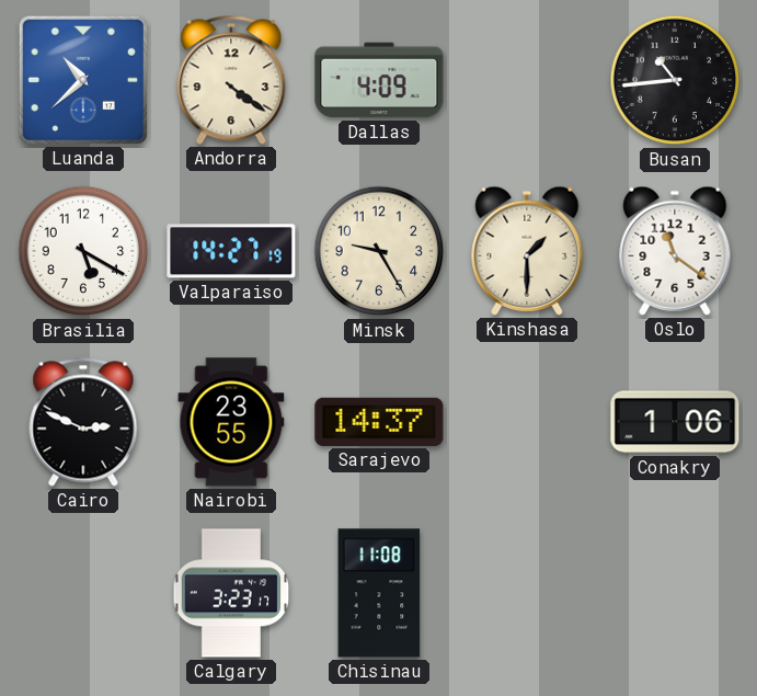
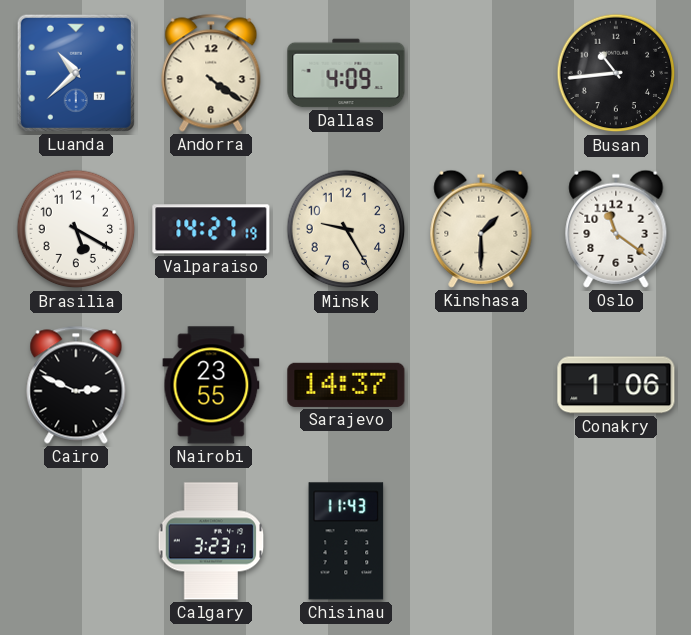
Chisinau: 11:08 -> 11:43 (346, 541)
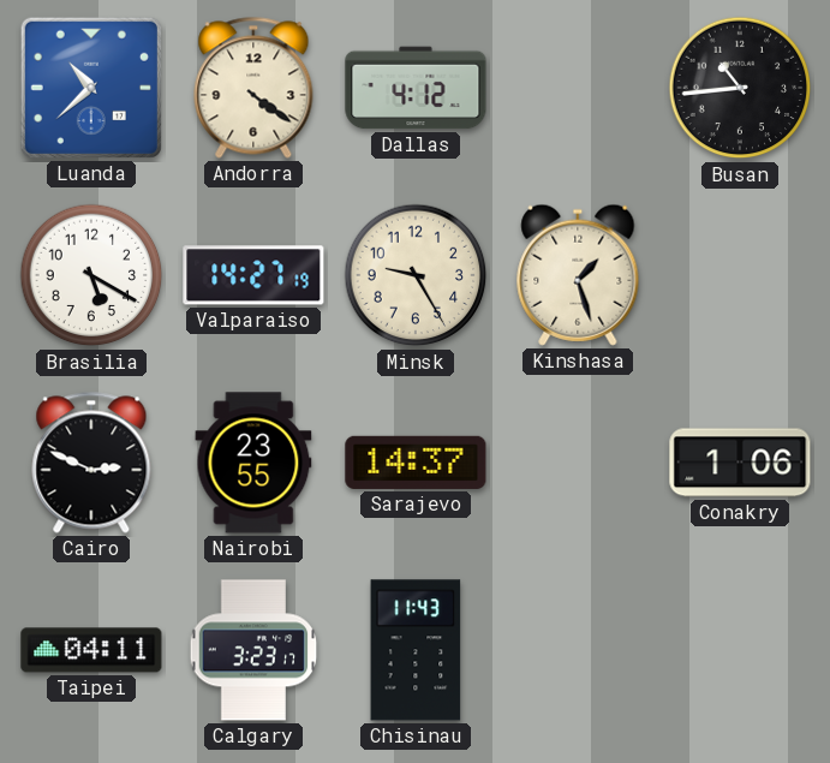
Dallas: 4:09 -> 4:12 (416, 88)
Kinshasa: 1:30 -> 1:27 (578, 275)
Oslo: 11:21 -> none (616, 229)
Taipei: none -> 04:11 (91, 650)
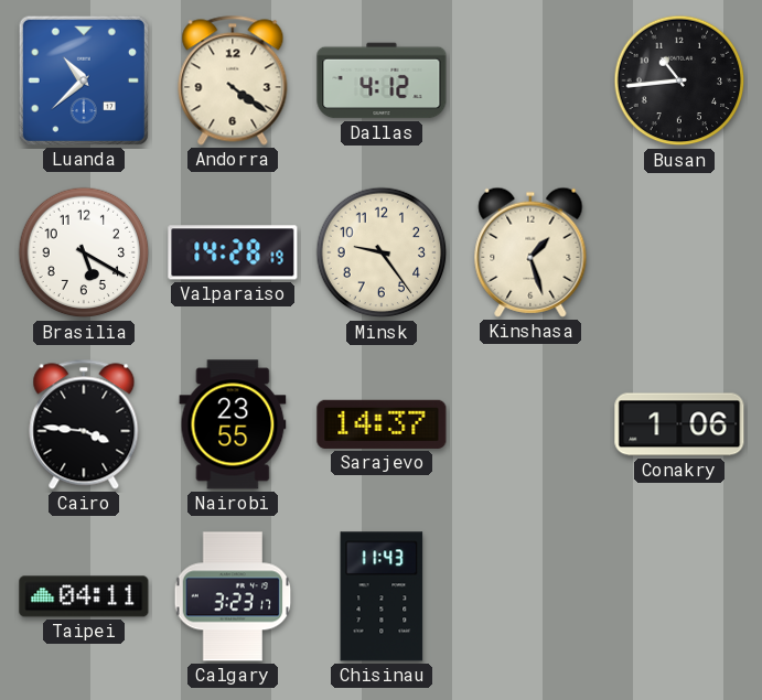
Valparaiso: 14:27 -> 14:28 (233, 252)
Minsk: 9:25 -> 9:24 (382, 252)
Cairo: 2:49 -> 3:46 (84, 424)
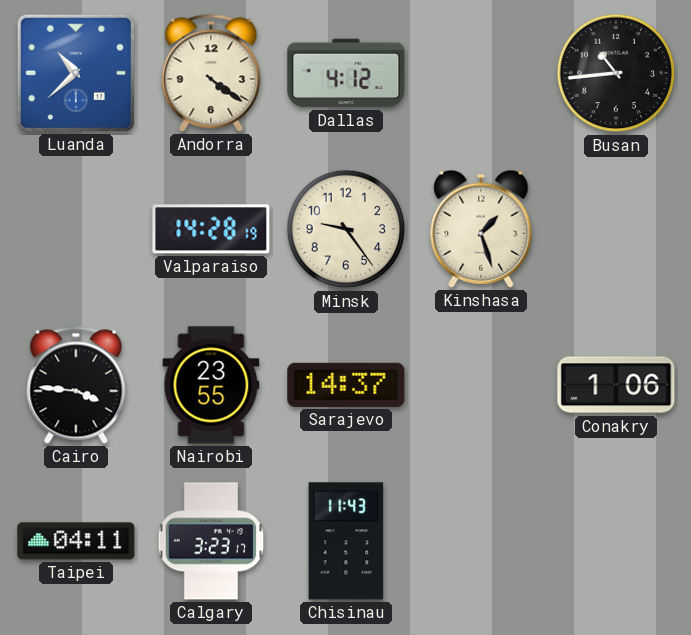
Brasilia: 5:20 -> none (84, 252)
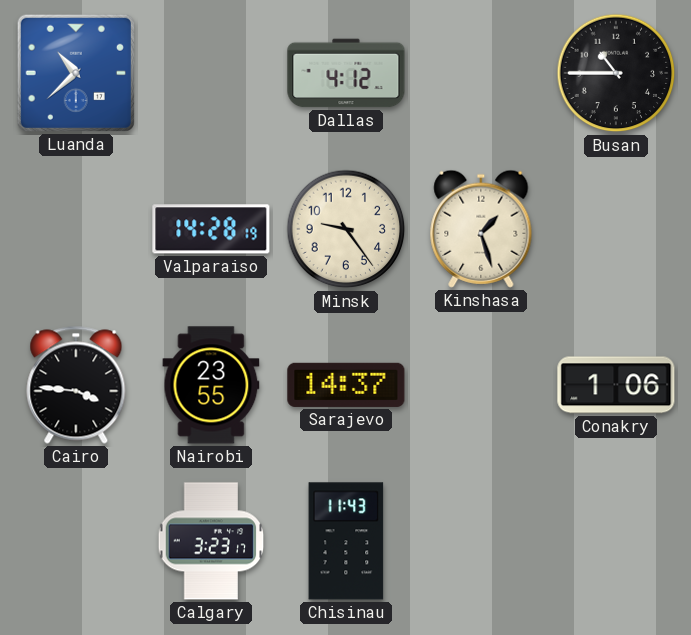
Andorra: 4:21 -> none (211, 73)
Busan: 10:44 -> 10:45 (616, 73)
Taipei: 04:11 -> none (76, 541)
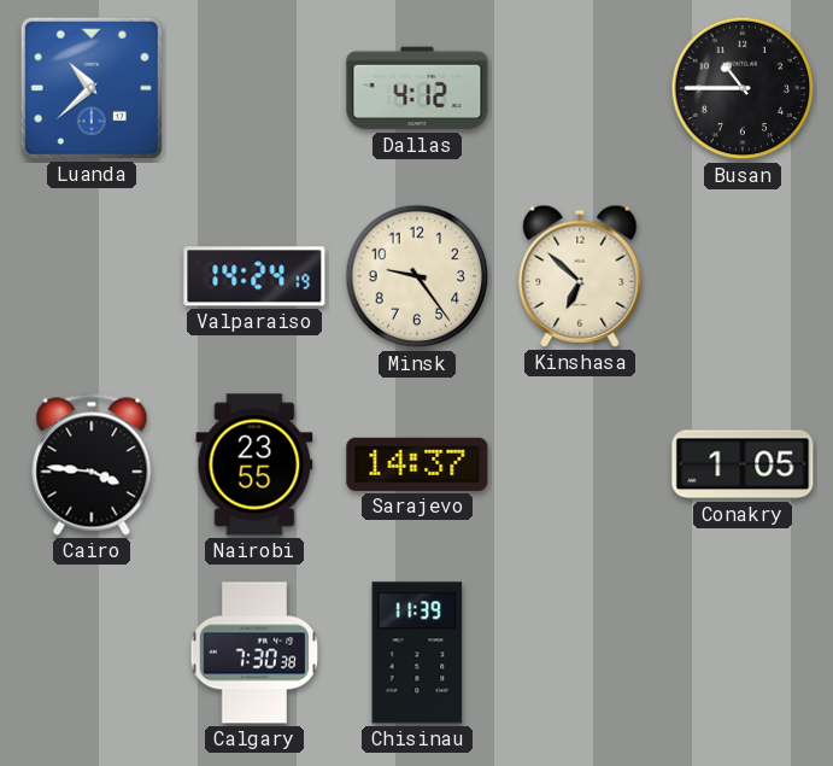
Valparaiso: 14:28 -> 14:24 (254, 276)
Kinshasa: 1:27 -> 6:52 (580, 276)
Conakry: 1:06 -> 1:05 (743, 464)
Calgary: 3:23 -> 7:30 (254, 653)
Chisinau: 11:43 -> 11:39 (417, 653)
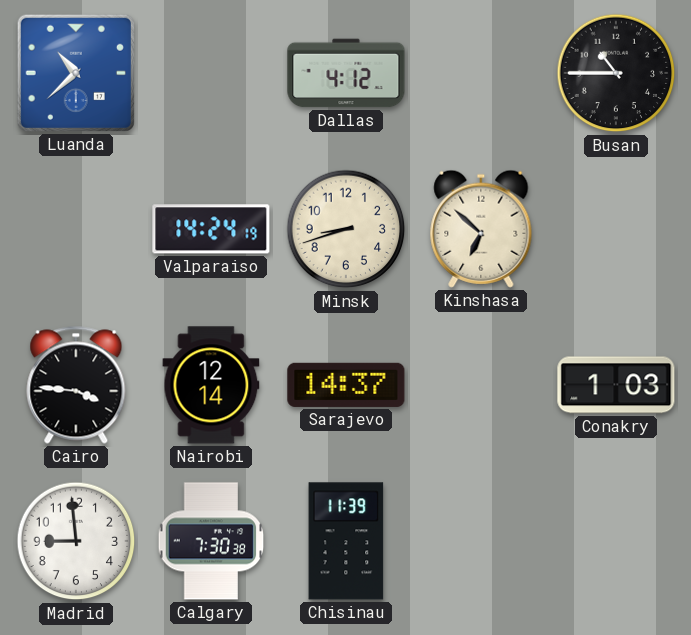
Minsk: 9:24 -> 8:42 (346, 229)
Nairobi: 23:55 -> 12:14 (211, 385)
Conakry: 1:05 -> 1:03 (616, 385)
Madrid: none -> 8:59 (76, 541)
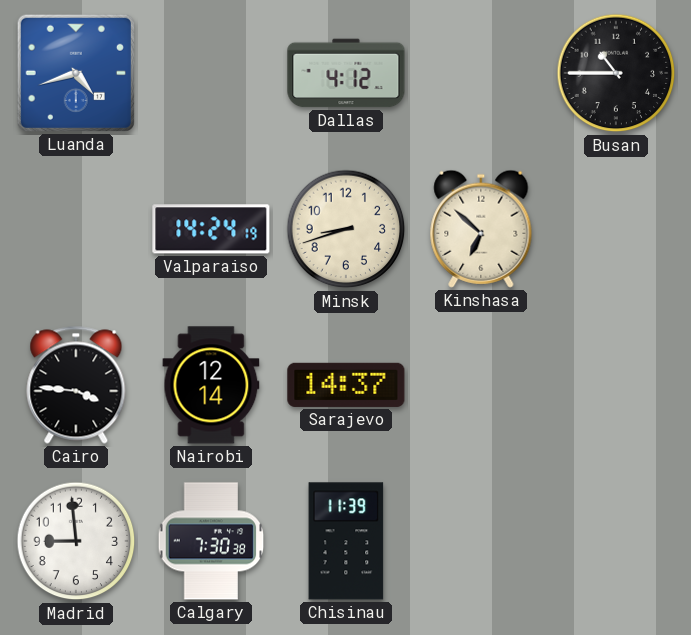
Luanda: 10:38 -> 4:42 (76, 73)
Conakry: 1:03 -> none (616, 385)
